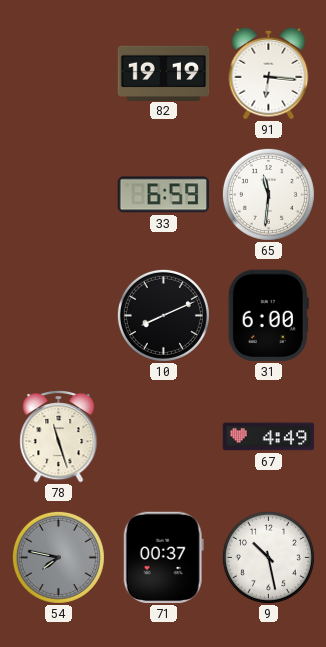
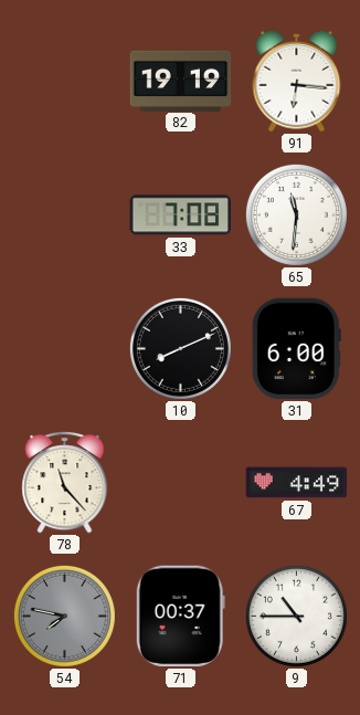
33: 6:59 -> 7:08 (181, 215)
78: 11:27 -> 11:23 (65, 483)
9: 10:28 -> 10:45 (296, 616)
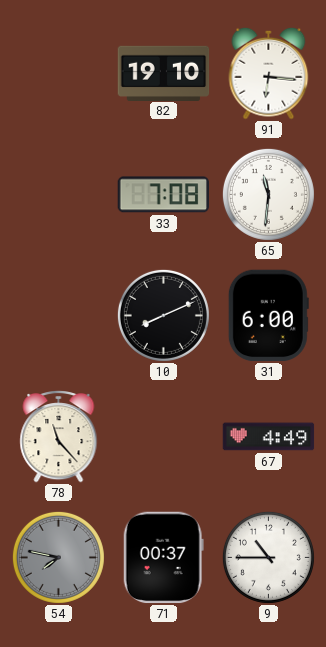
82: 19:19 -> 19:10 (164, 73)
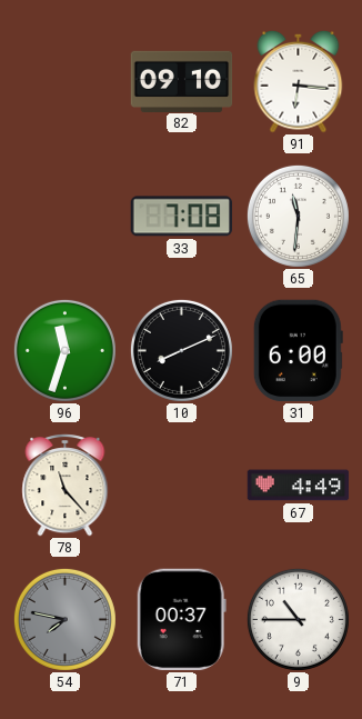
82: 19:10 -> 09:10 (182, 81)
96: none -> 11:33 (64, 350)
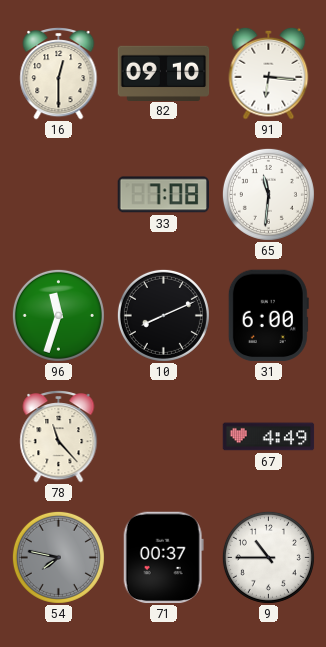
16: none -> 12:30 (59, 74)
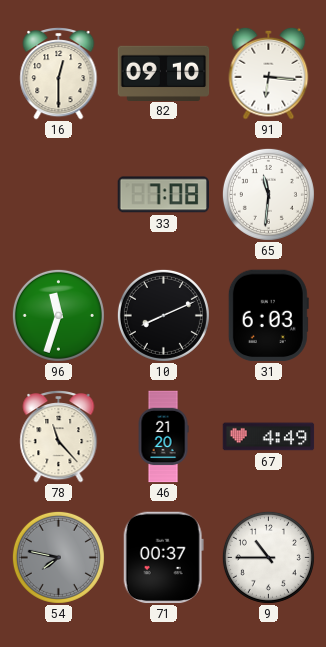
31: 6:00 -> 6:03 (268, 316)
46: none -> 21:20 (163, 437)
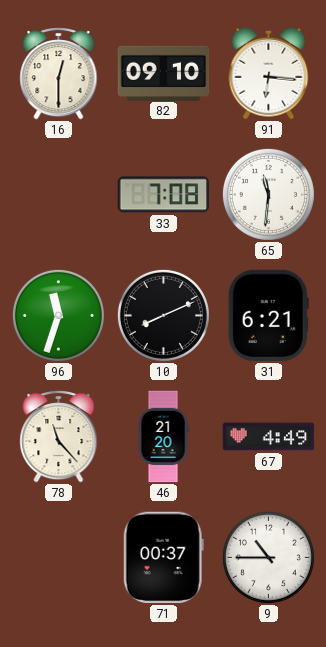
31: 6:03 -> 6:21 (268, 316)
54: 7:47 -> none (58, 557)
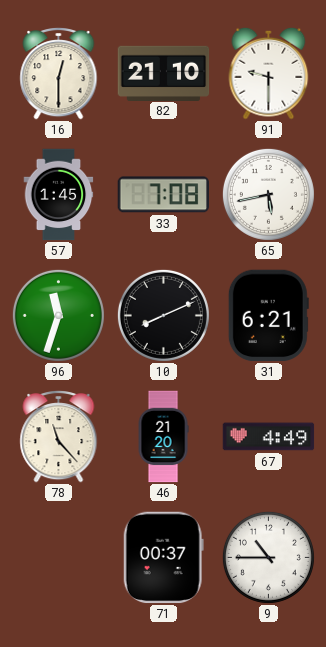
82: 09:10 -> 21:10 (164, 73)
91: 6:16 -> 9:30 (269, 73)
57: none -> 1:45 (59, 195)
65: 11:31 -> 5:43 (268, 194)
